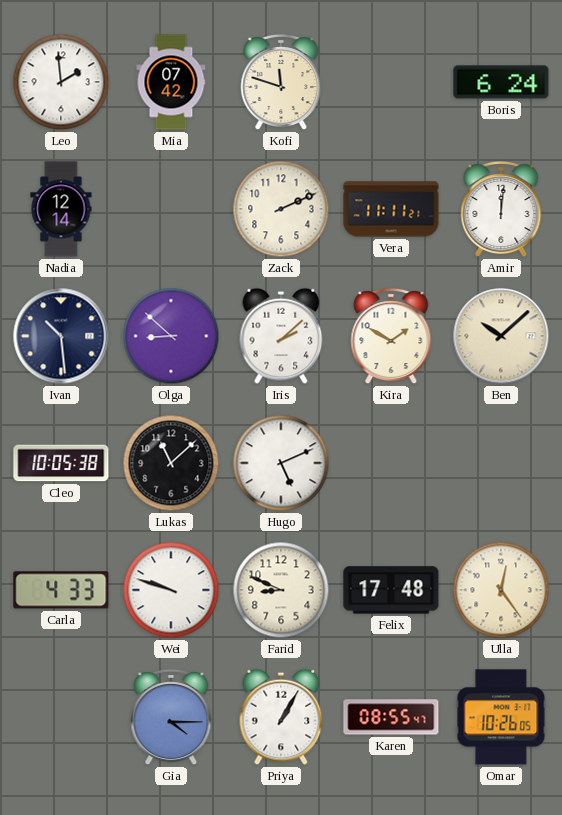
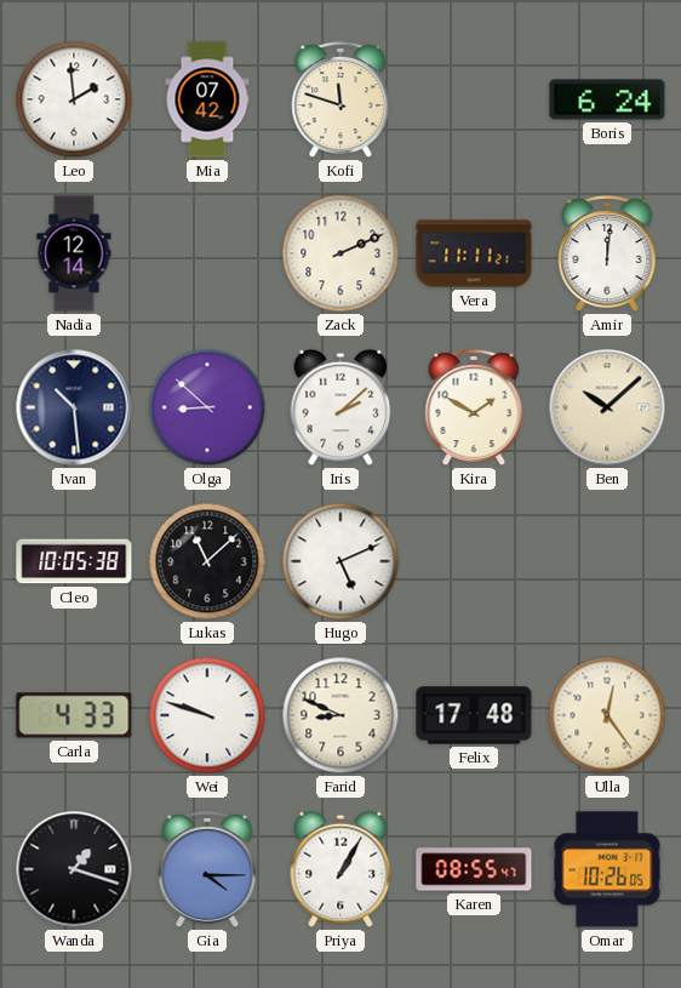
Wanda: none -> 1:18 (74, 869)
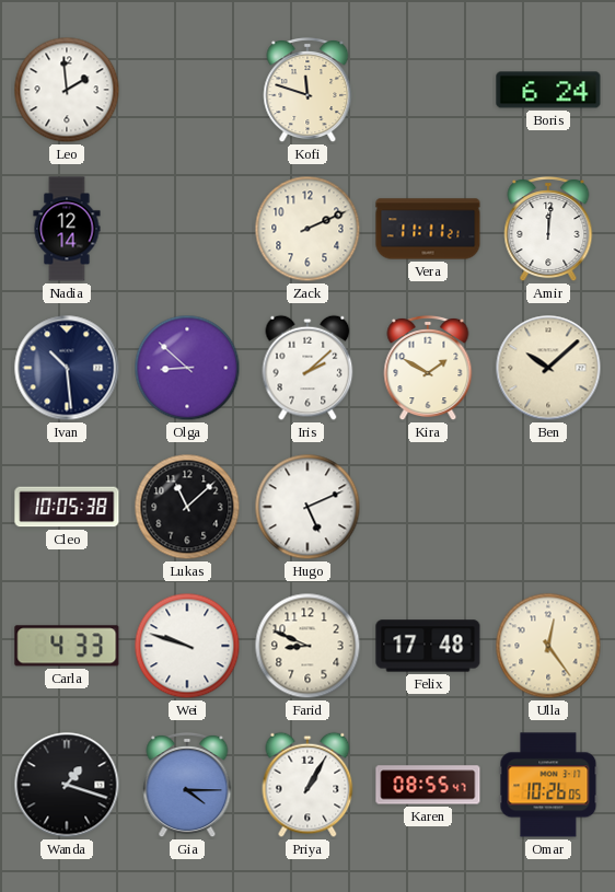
Mia: 07:42 -> none (207, 99)
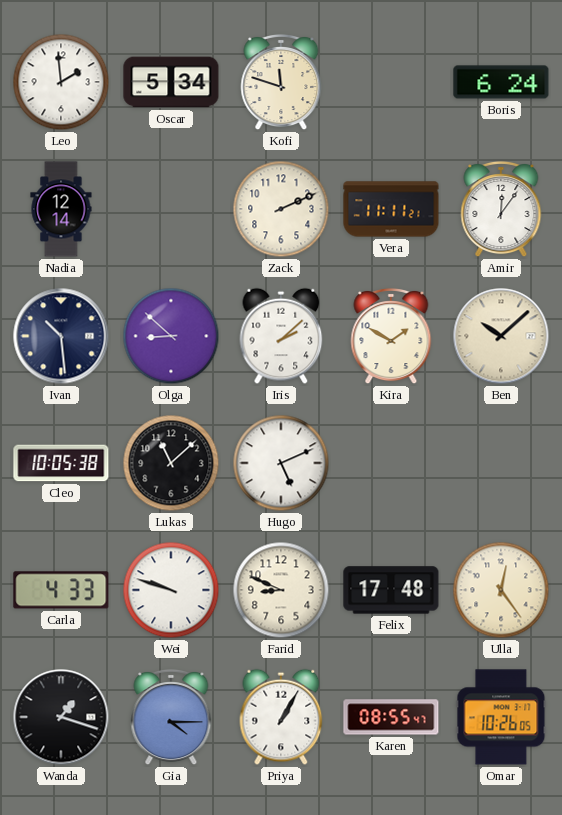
Oscar: none -> 5:34 (171, 82)
Amir: 12:01 -> 12:06 (501, 209)
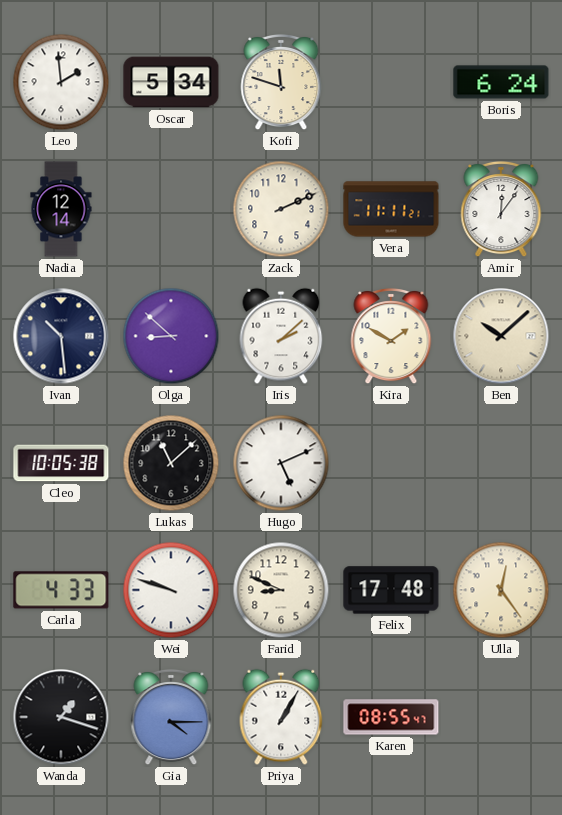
Omar: 10:26 -> none (501, 717)
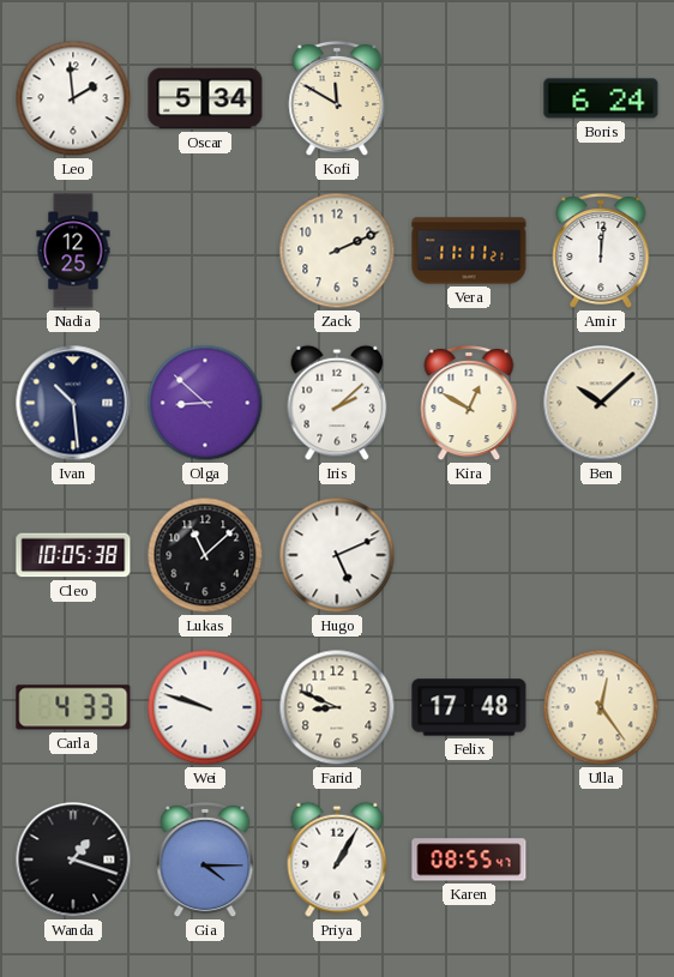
Kofi: 11:48 -> 11:50 (337, 98)
Nadia: 12:14 -> 12:25 (73, 251)
Amir: 12:06 -> 12:01 (601, 251)
Kira: 1:50 -> 12:50 (469, 403)
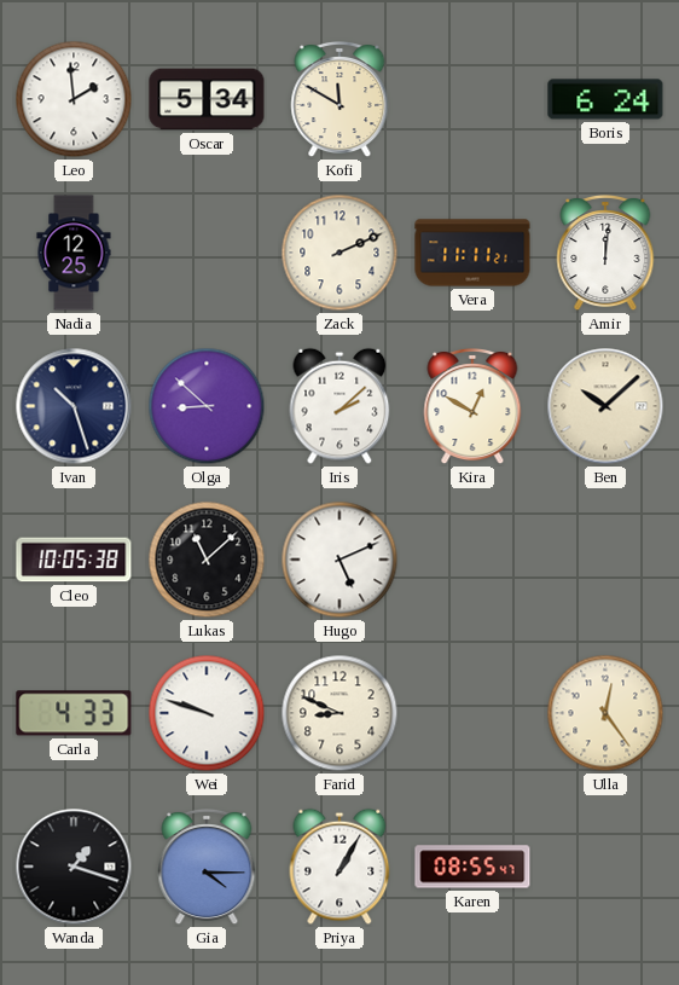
Ivan: 10:29 -> 10:27 (74, 406)
Felix: 17:48 -> none (469, 707)
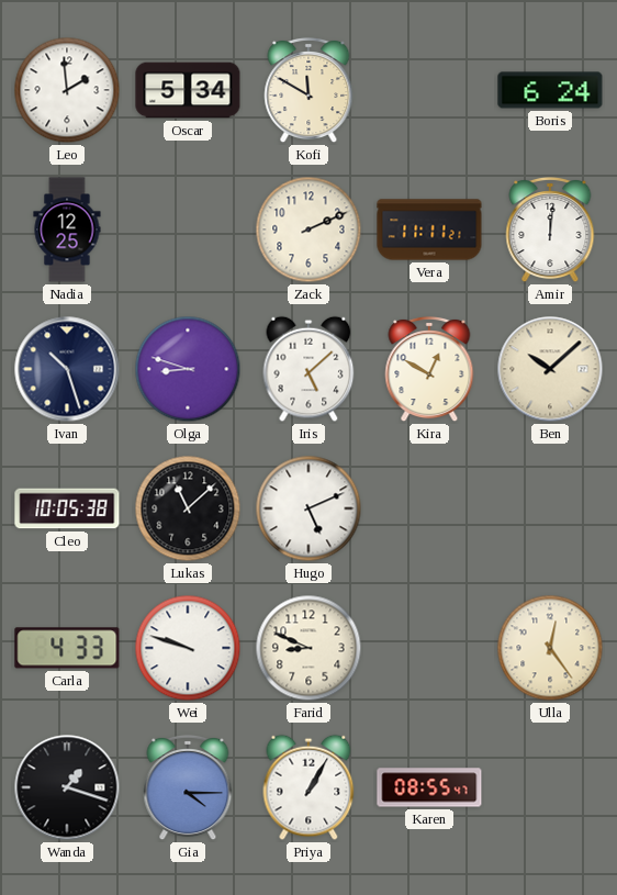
Olga: 8:52 -> 8:48 (188, 369)
Iris: 2:08 -> 5:08 (308, 369)
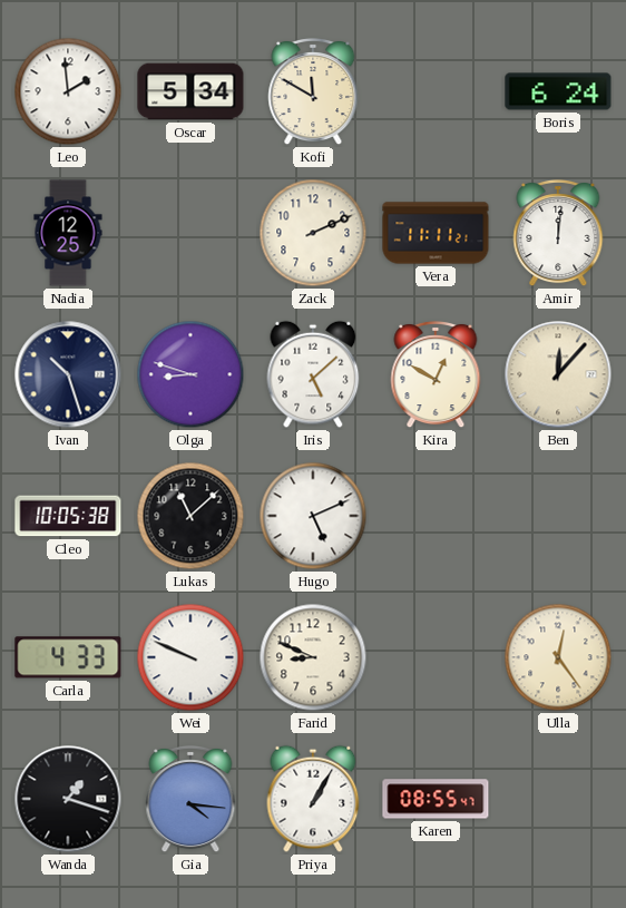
Ben: 10:08 -> 12:07 (558, 374)
Wei: 9:48 -> 9:49 (190, 657)
Gia: 4:15 -> 4:16 (190, 799)
